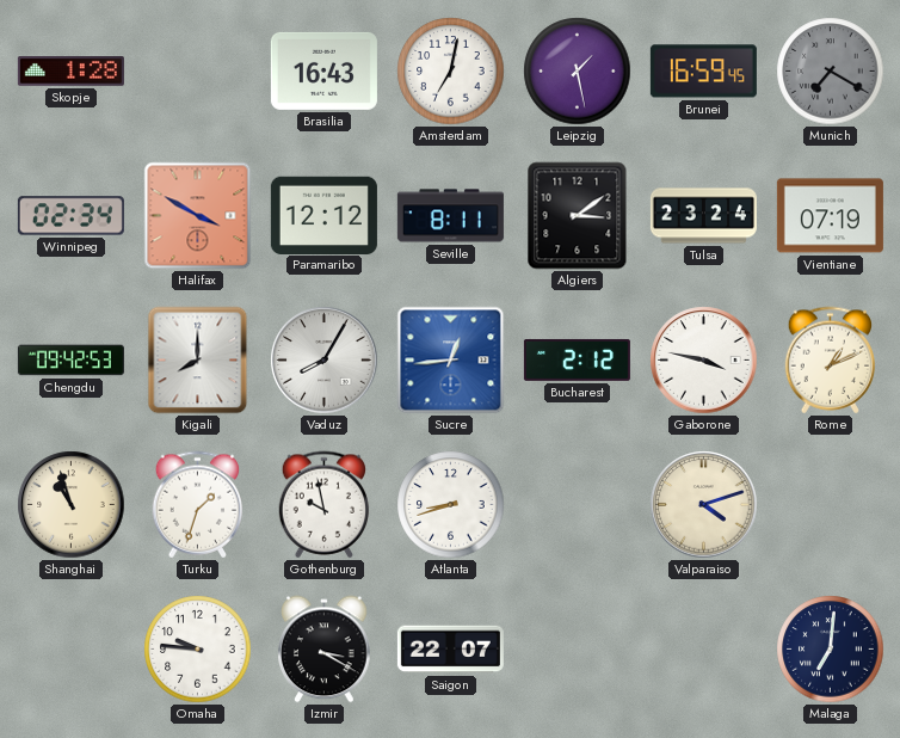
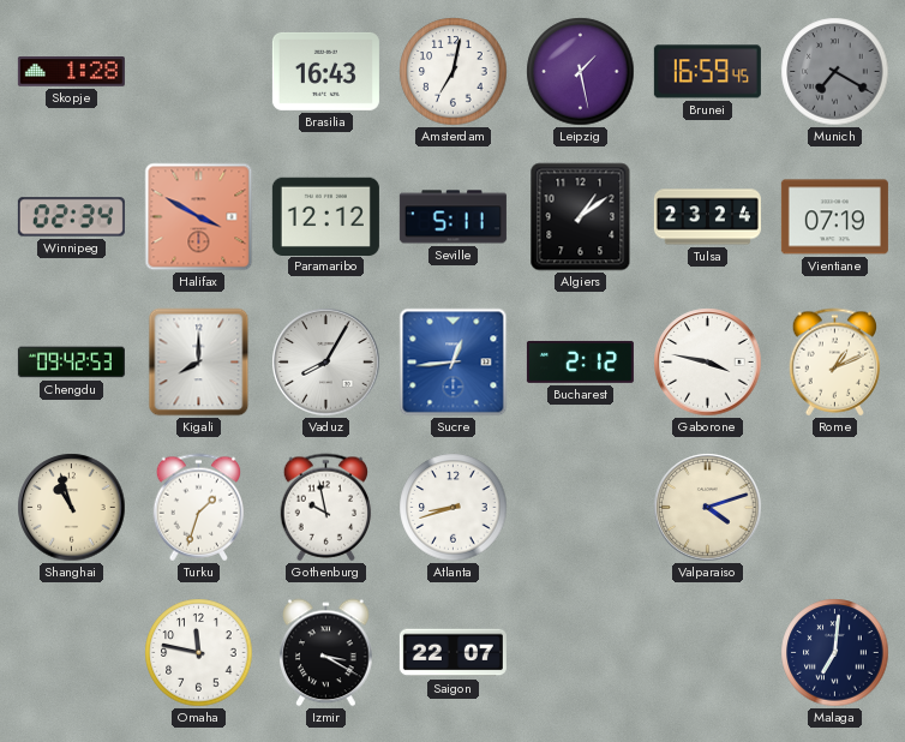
Seville: 8:11 -> 5:11 (452, 217)
Algiers: 3:09 -> 1:09 (581, 217)
Omaha: 9:46 -> 11:47 (199, 653)
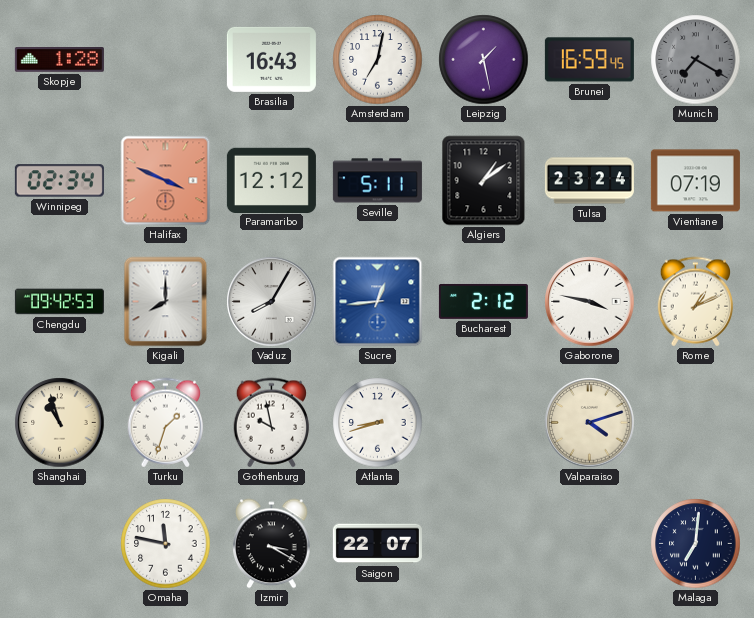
Halifax: 3:50 -> 3:49 (166, 181)
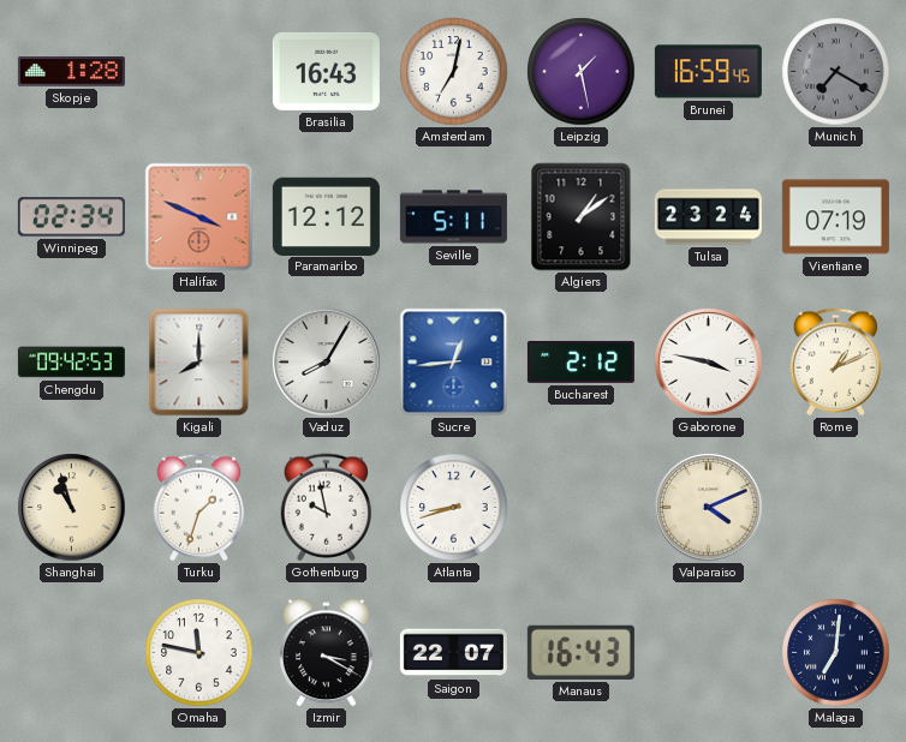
Valparaiso: 4:12 -> 4:11 (709, 508)
Manaus: none -> 16:43 (580, 652)
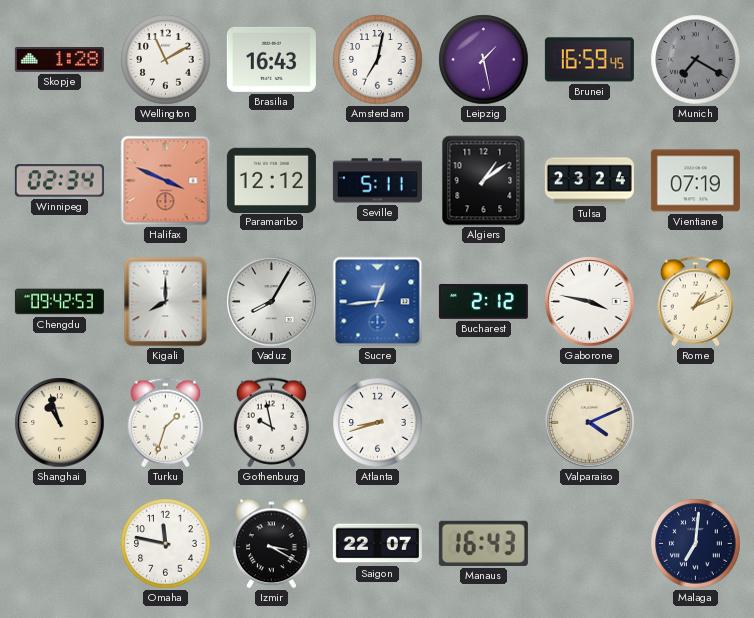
Wellington: none -> 11:10 (166, 60)
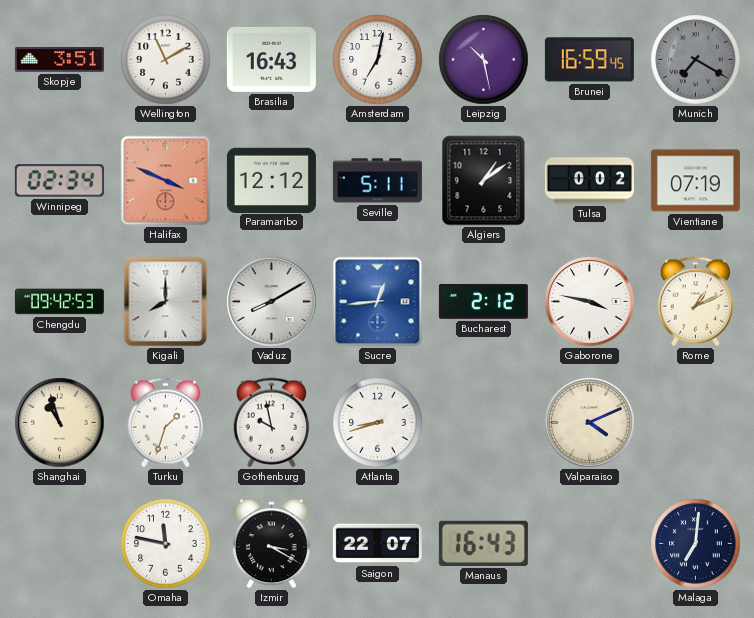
Skopje: 1:28 -> 3:51 (59, 60)
Leipzig: 1:28 -> 10:28 (484, 60)
Tulsa: 23:24 -> 0:02 (589, 181)
Vaduz: 8:05 -> 8:10 (272, 302)
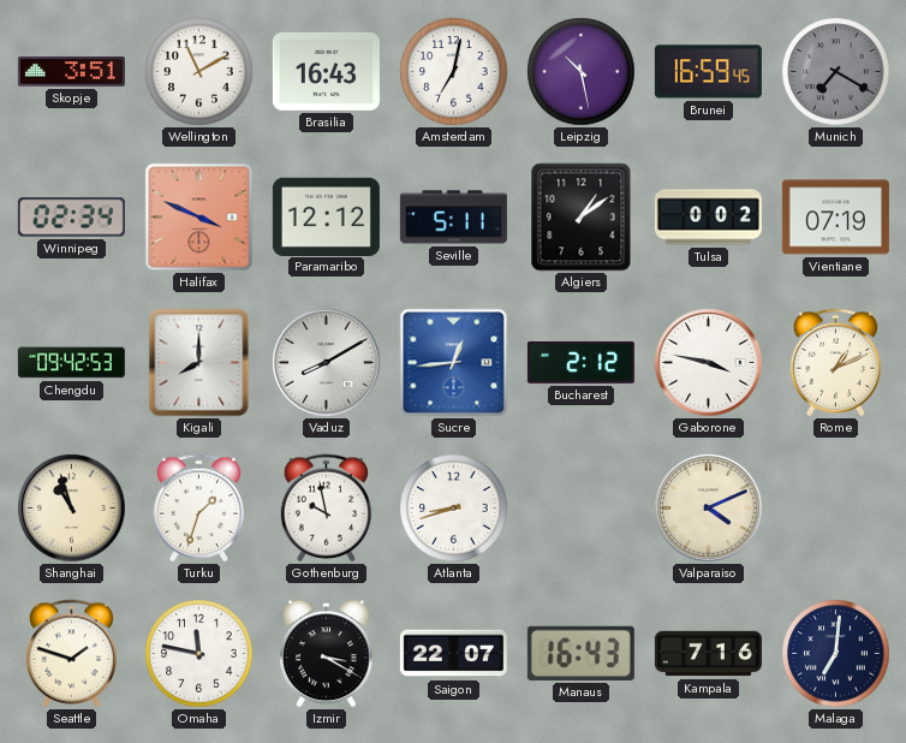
Seattle: none -> 1:48 (72, 654)
Kampala: none -> 7:16 (708, 654)
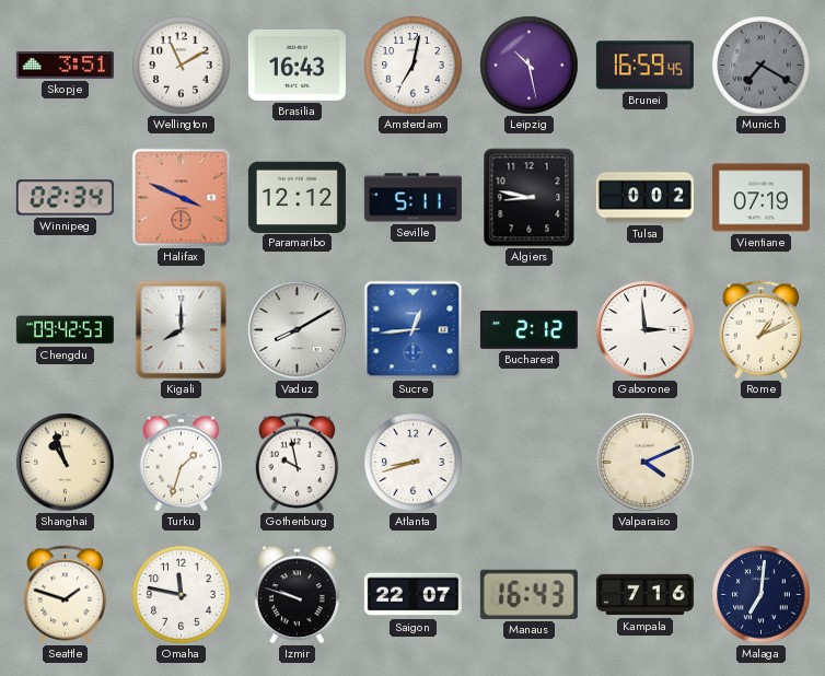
Algiers: 1:09 -> 8:47 (530, 198)
Gaborone: 3:47 -> 2:59 (646, 330)
Izmir: 3:20 -> 9:48 (298, 595)
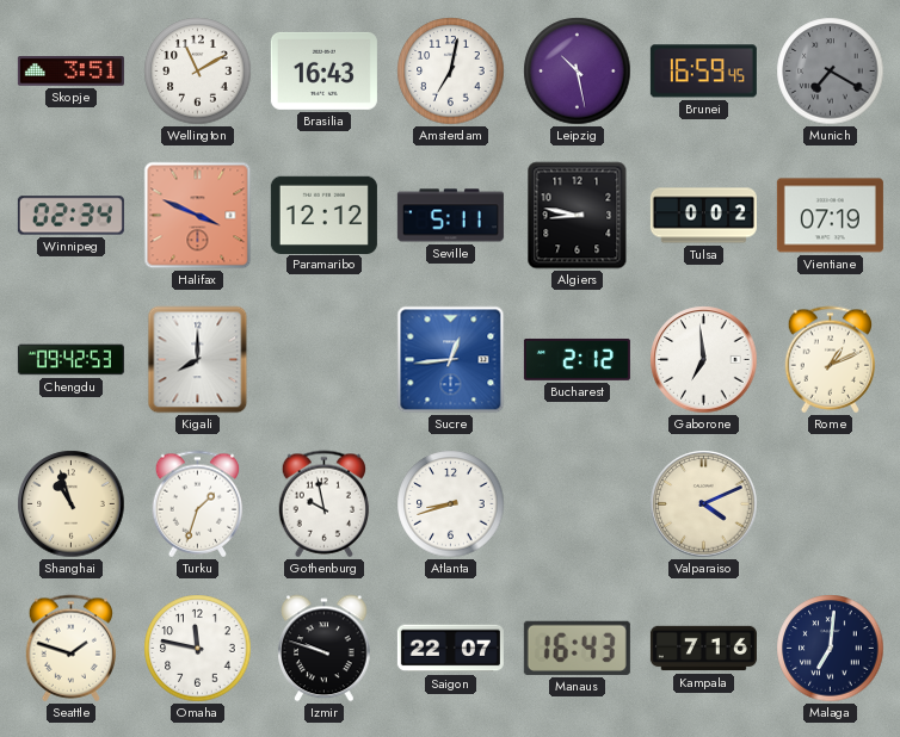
Vaduz: 8:10 -> none (298, 330)
Gaborone: 2:59 -> 6:59 (704, 360)
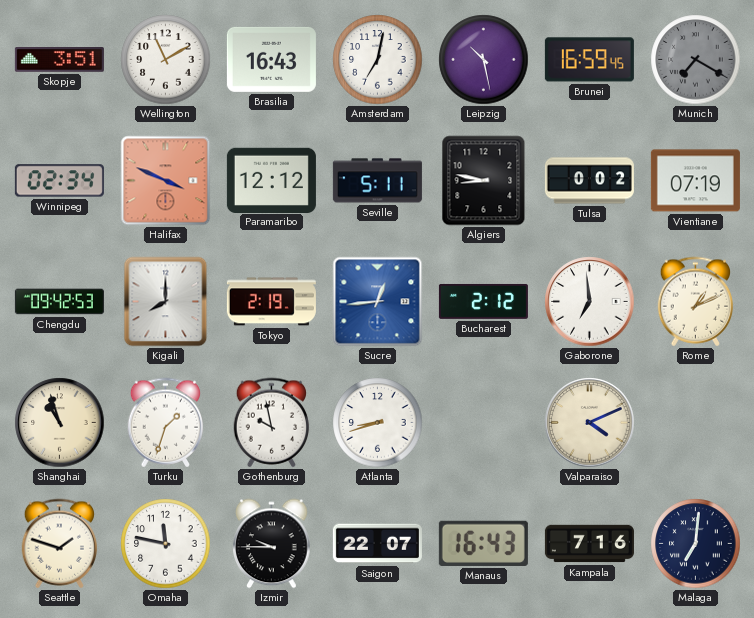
Tokyo: none -> 2:19 (271, 302)
Izmir: 9:48 -> 9:45 (272, 544)
